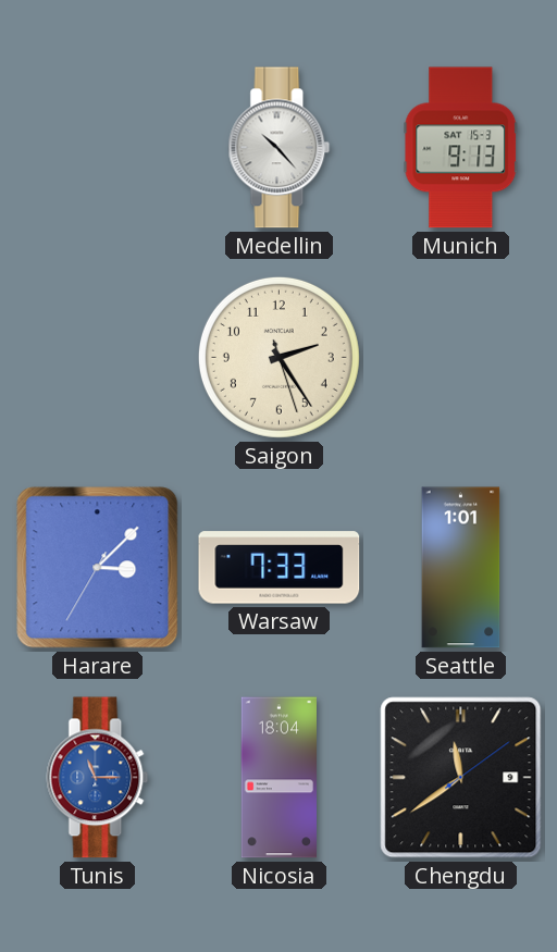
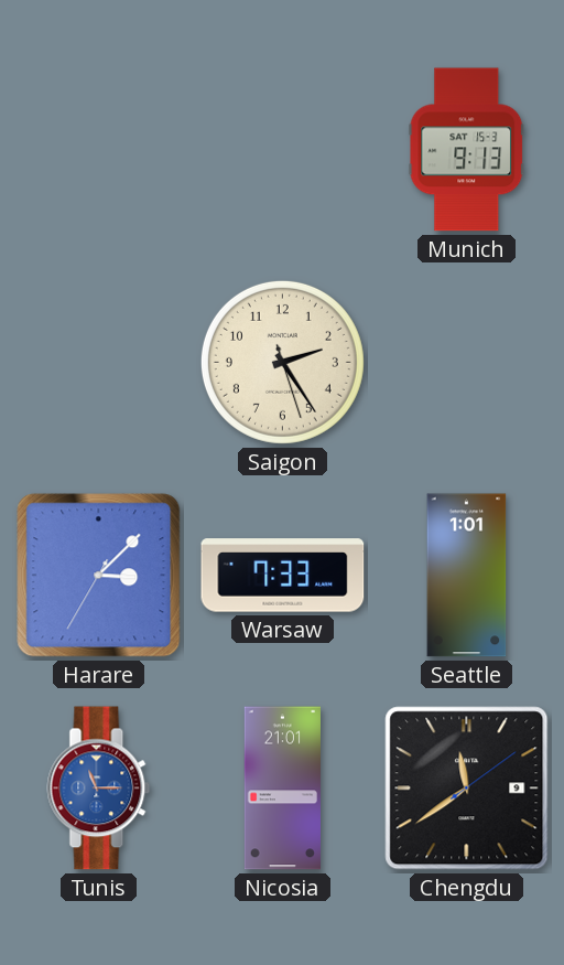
Medellin: 10:23 -> none (280, 148)
Nicosia: 18:04 -> 21:01 (282, 789)
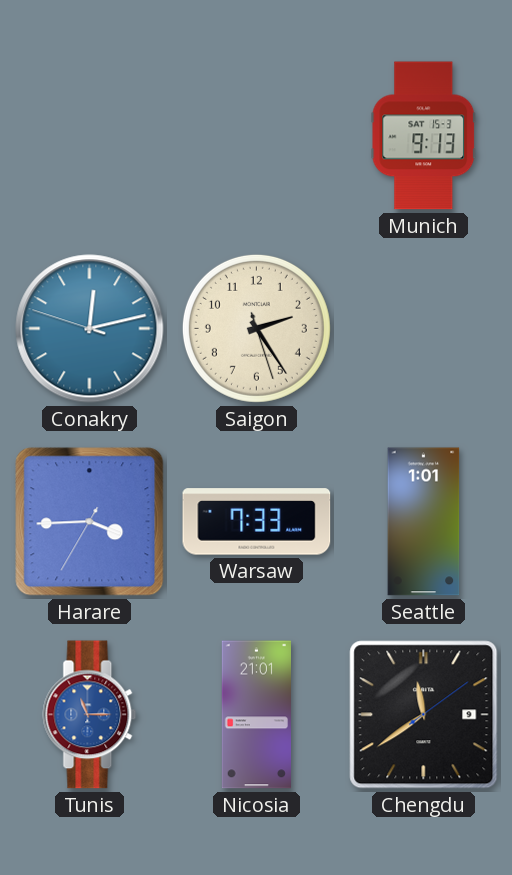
Conakry: none -> 12:12 (90, 329)
Harare: 3:07 -> 3:44 (90, 522)
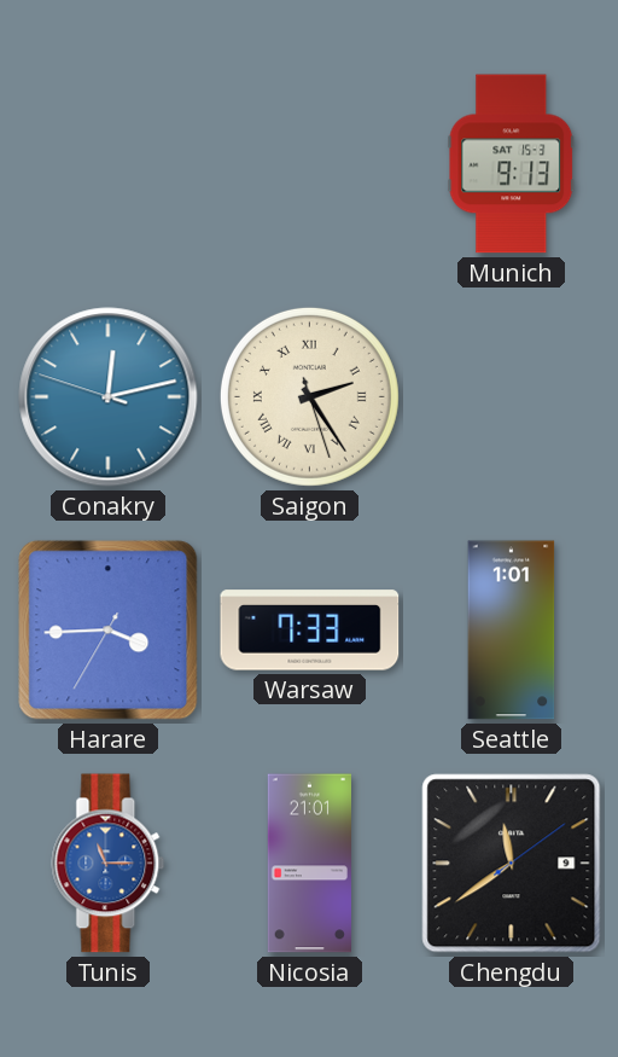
Saigon numerals: Arabic -> Roman (309, 396)
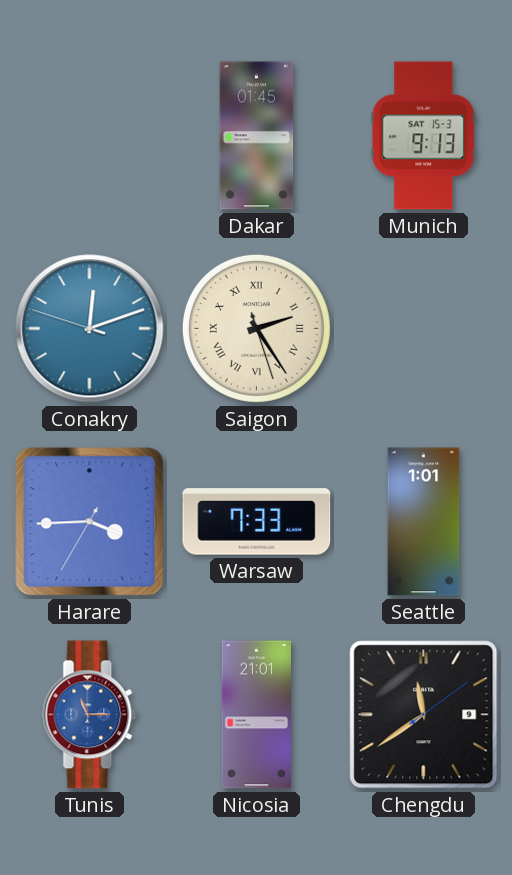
Dakar: none -> 01:45 (257, 136)
Conakry: 12:12 -> 12:11 (90, 329)
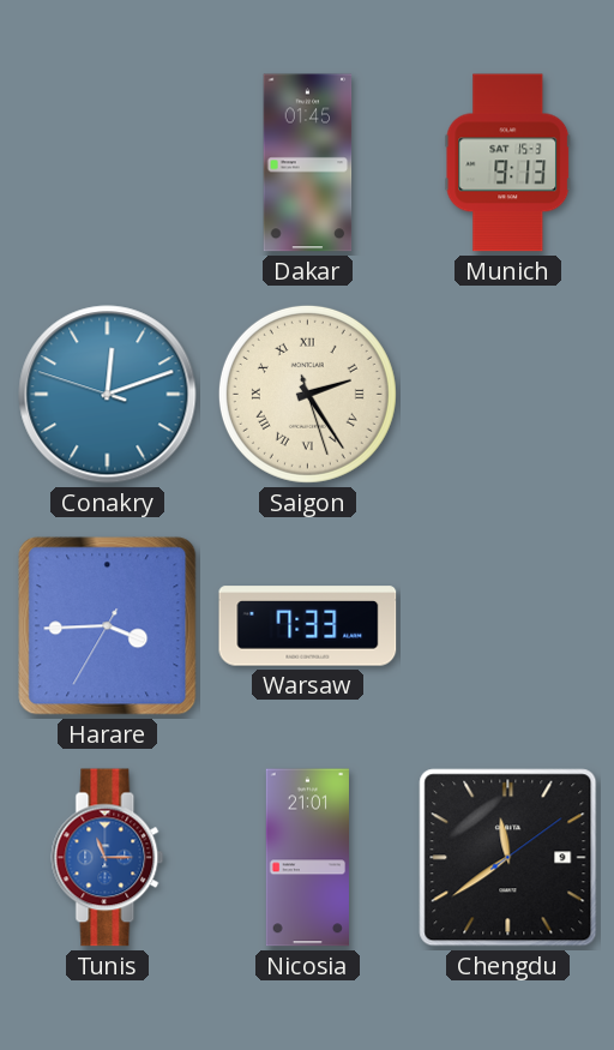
Seattle: 1:01 -> none (424, 522)
